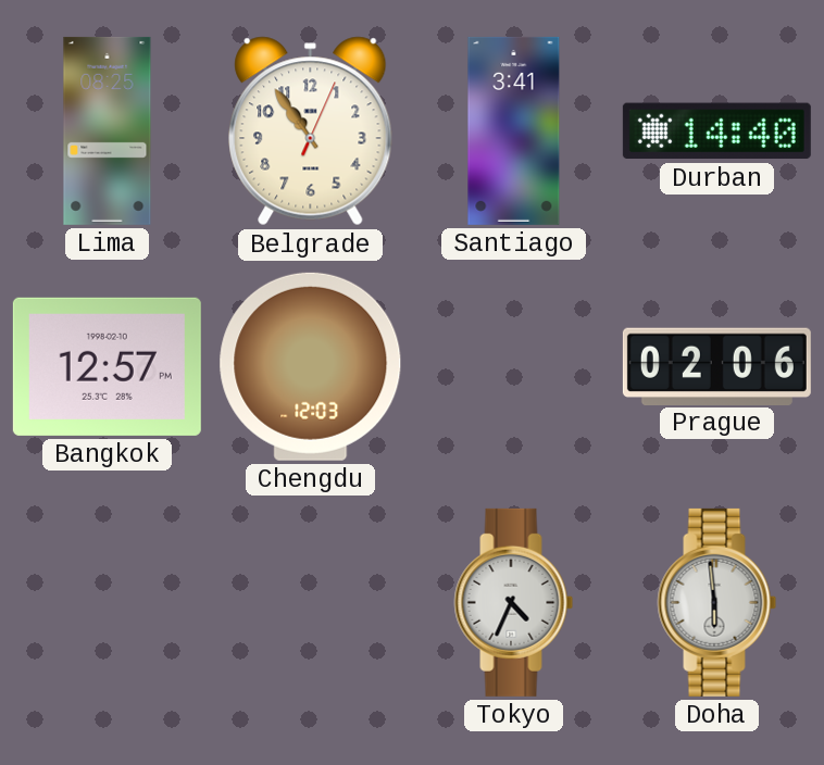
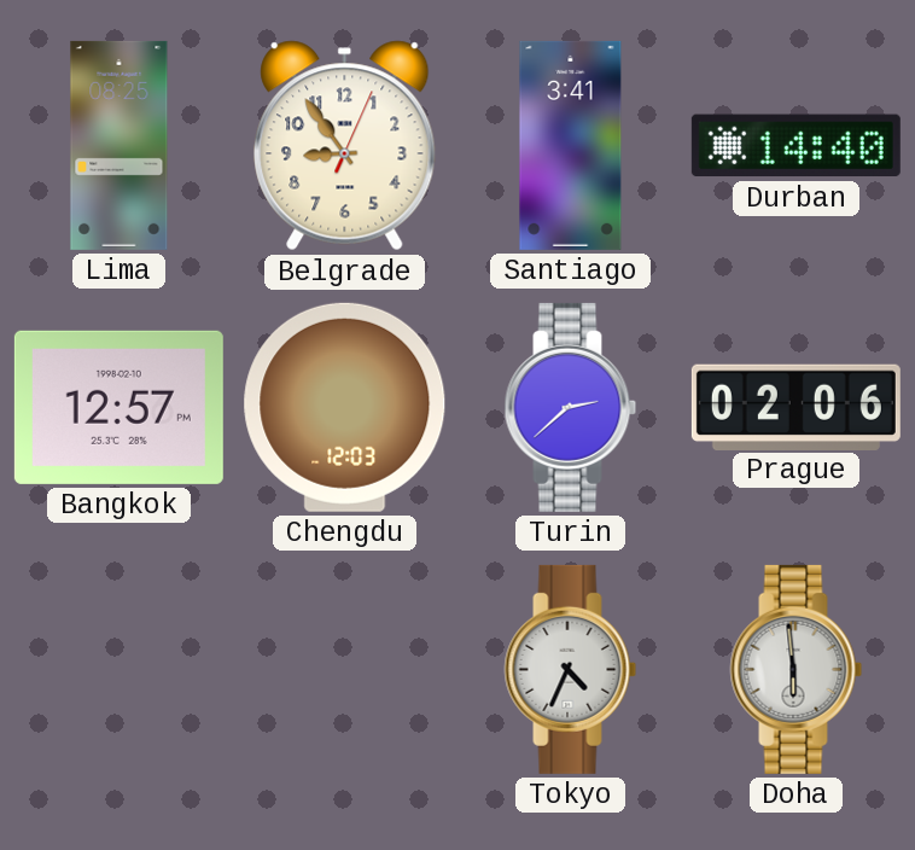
Belgrade: 10:54 -> 8:54 (345, 146)
Turin: none -> 2:38 (571, 407)
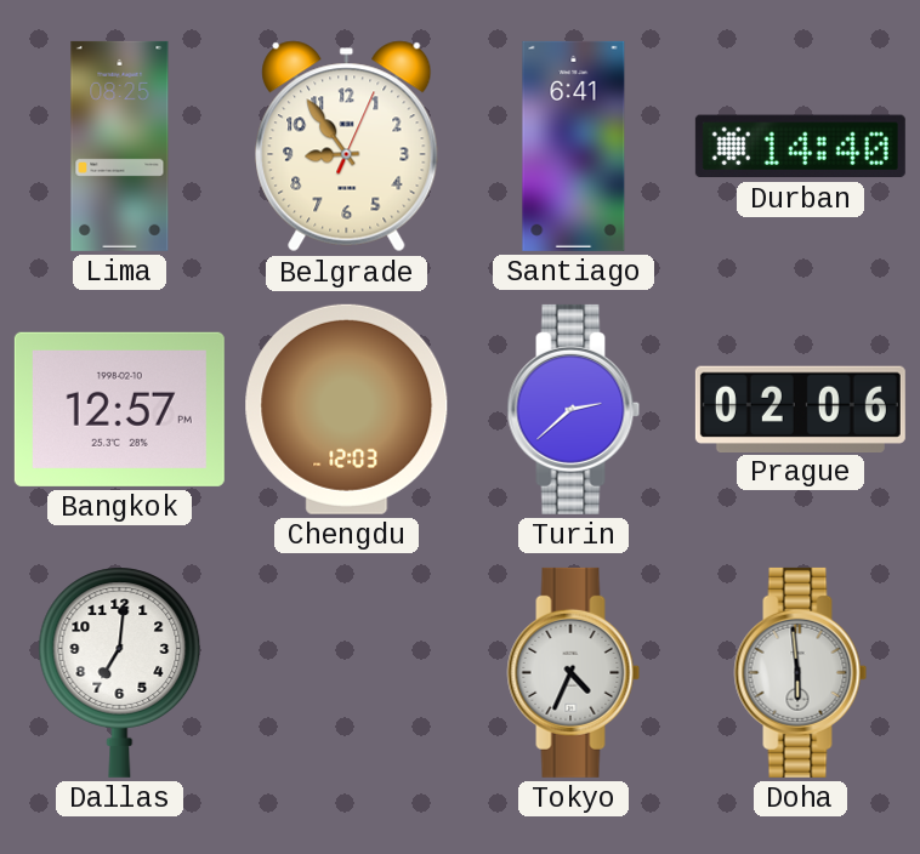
Santiago: 3:41 -> 6:41 (574, 146)
Dallas: none -> 7:01 (120, 672)
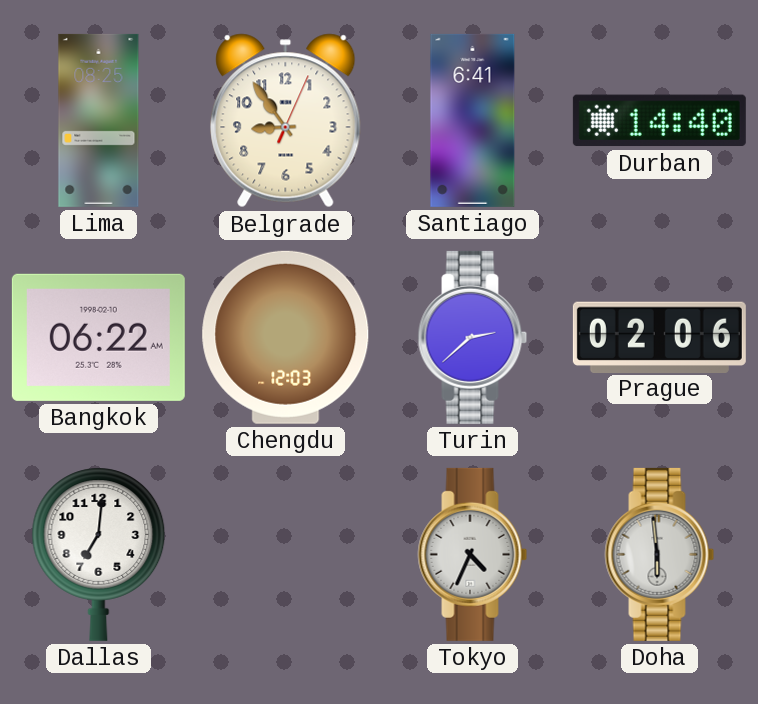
Bangkok: 12:57 -> 06:22 (98, 337)
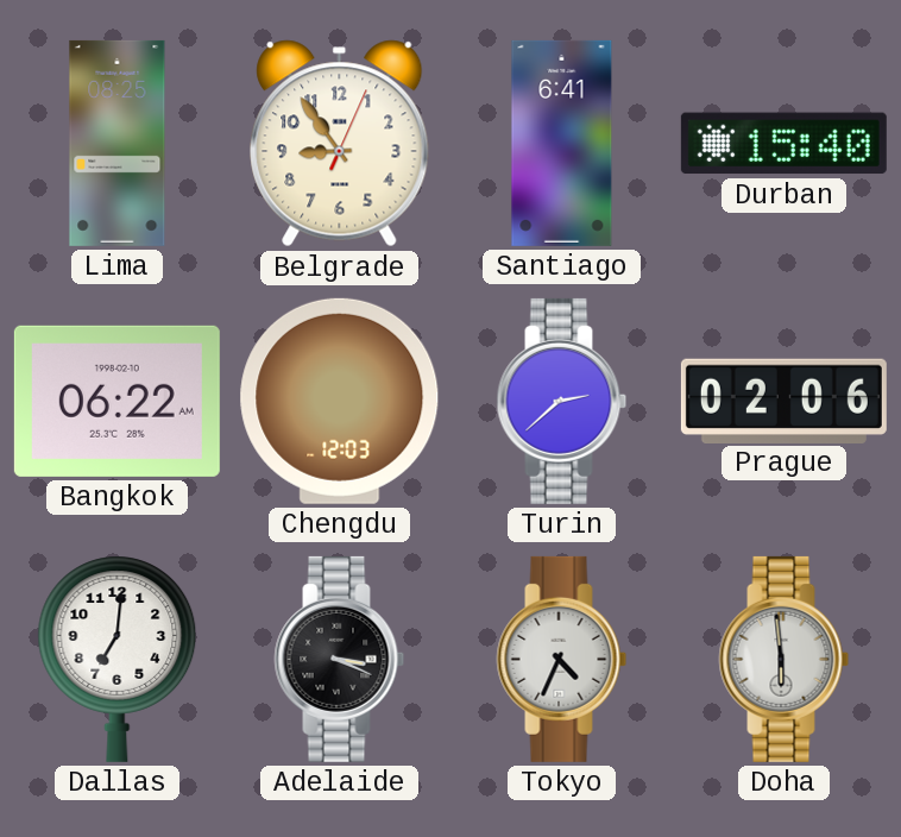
Durban: 14:40 -> 15:40 (783, 144)
Adelaide: none -> 3:19 (340, 659)
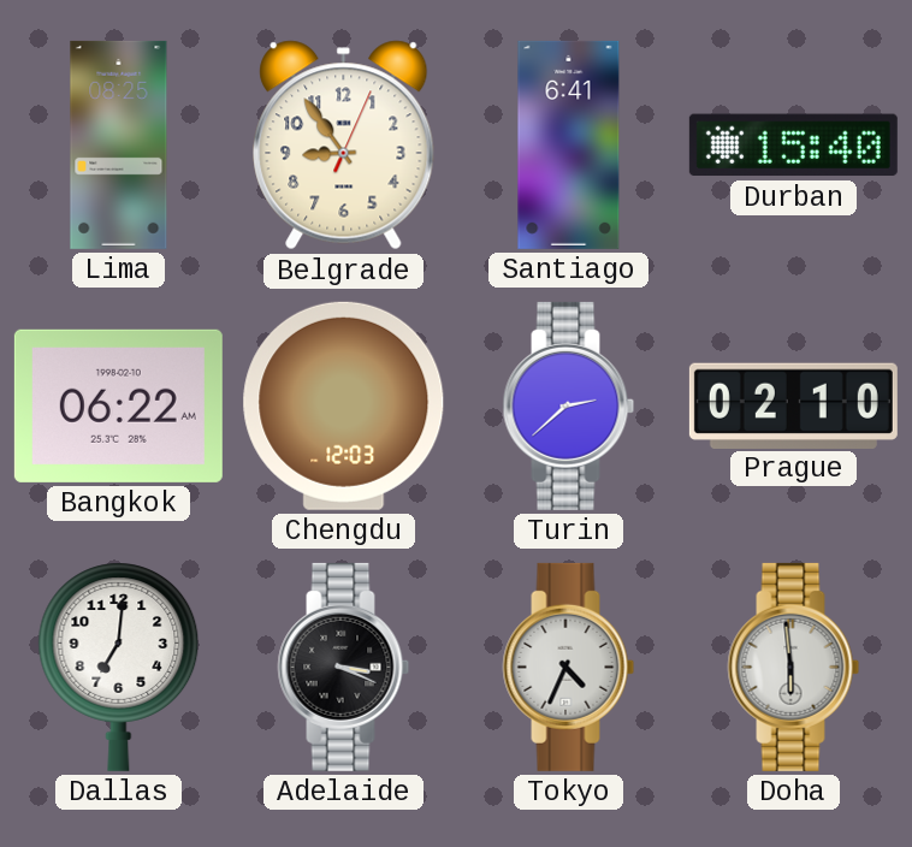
Prague: 02:06 -> 02:10 (793, 405)
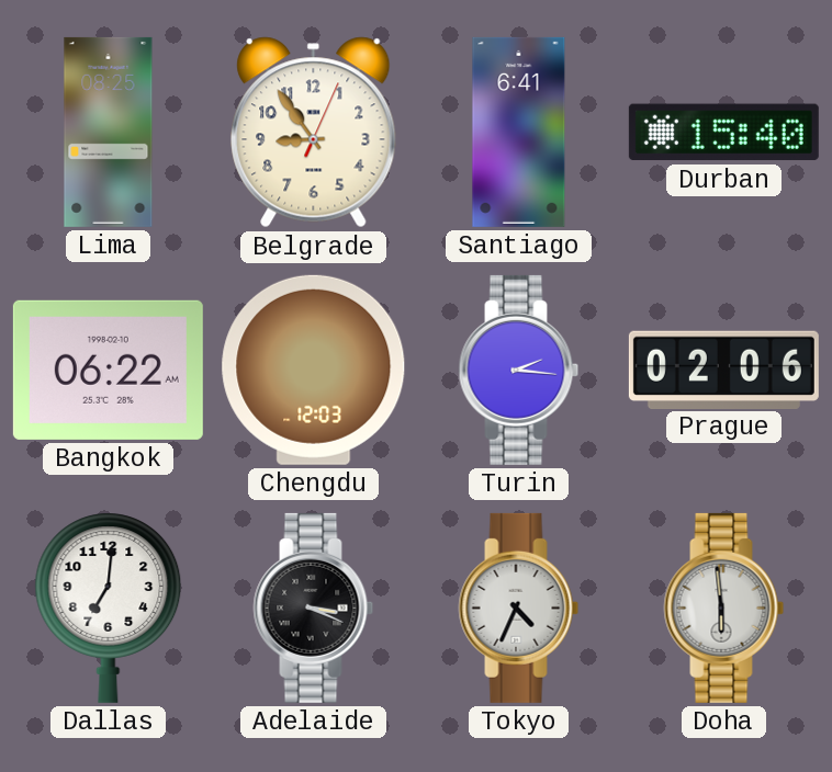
Turin: 2:38 -> 2:16 (519, 370)
Prague: 02:10 -> 02:06 (723, 370)
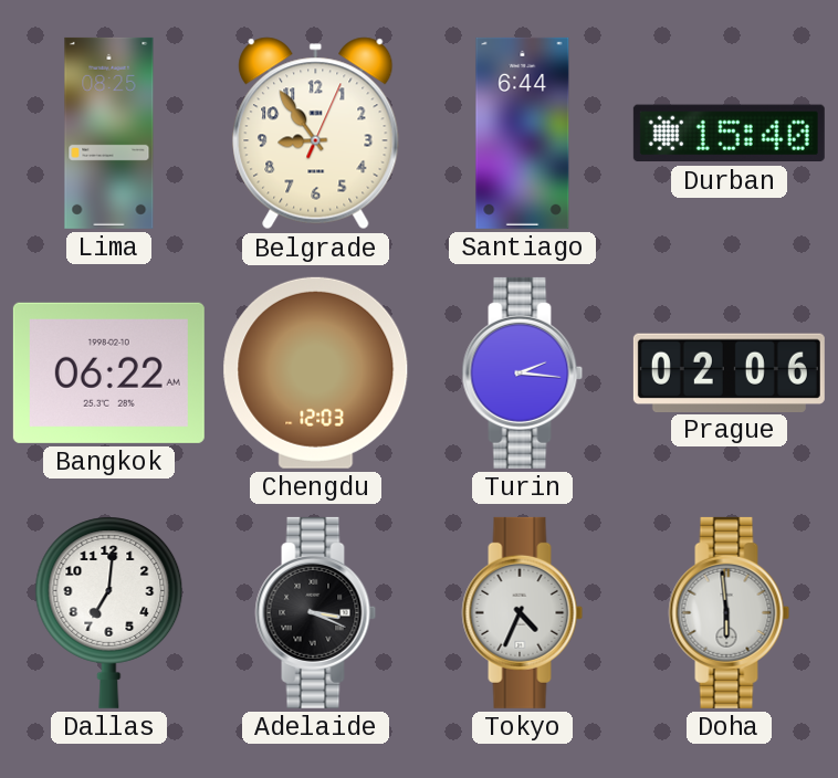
Santiago: 6:41 -> 6:44 (523, 133)
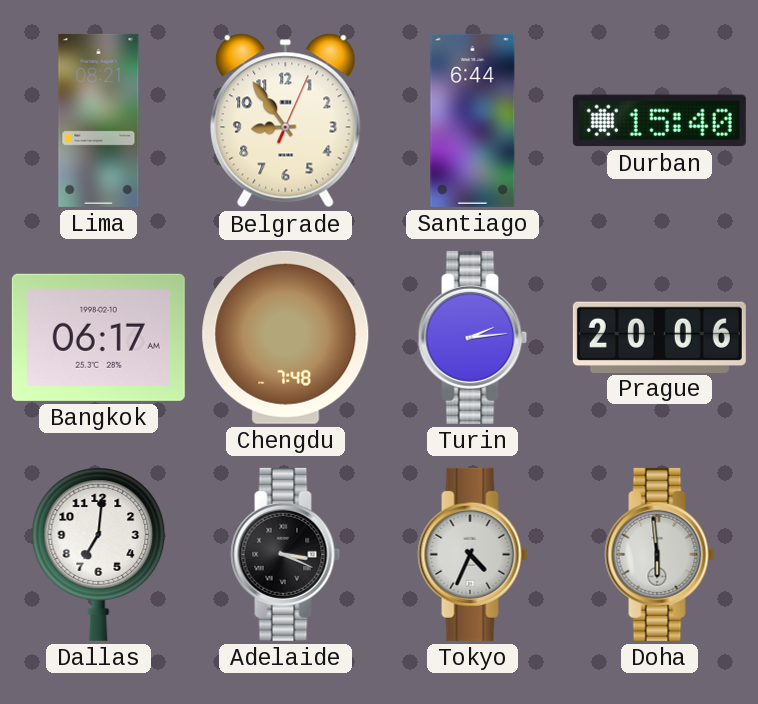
Lima: 08:25 -> 08:21 (99, 120)
Bangkok: 06:22 -> 06:17 (98, 337)
Chengdu: 12:03 -> 7:48 (286, 337)
Turin: 2:16 -> 2:14 (473, 337)
Prague: 02:06 -> 20:06 (659, 337)
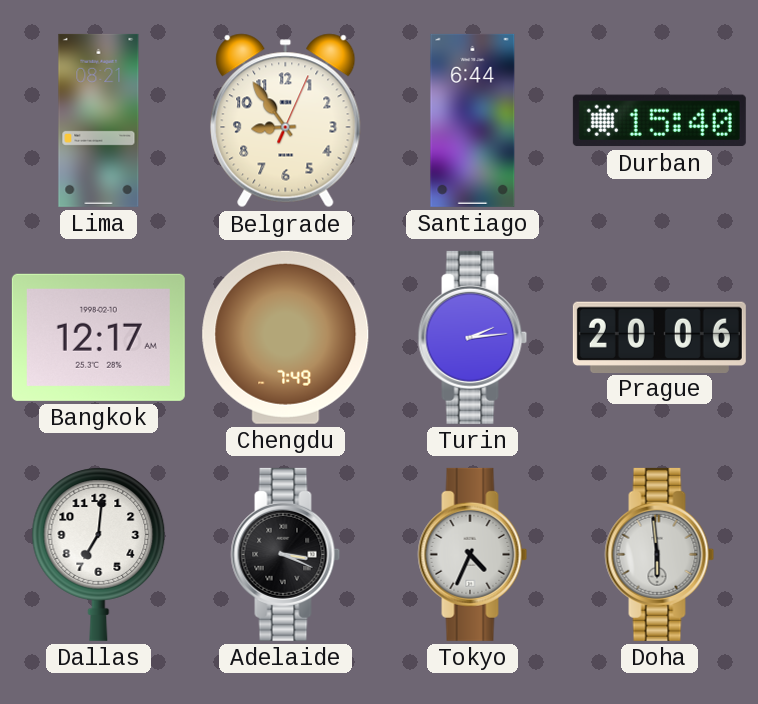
Bangkok: 06:17 -> 12:17 (98, 337)
Chengdu: 7:48 -> 7:49 (286, 337)
